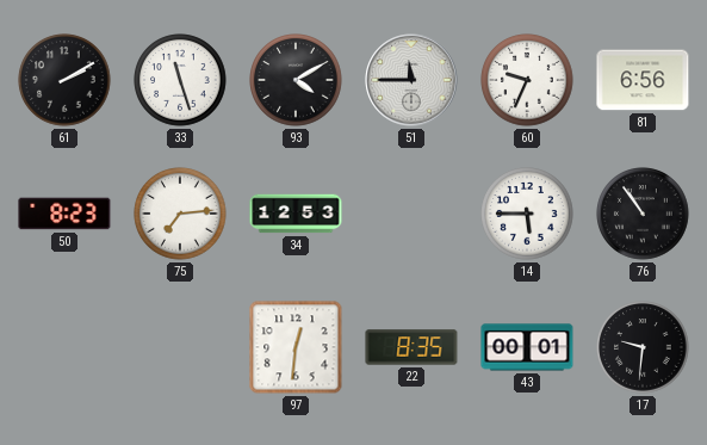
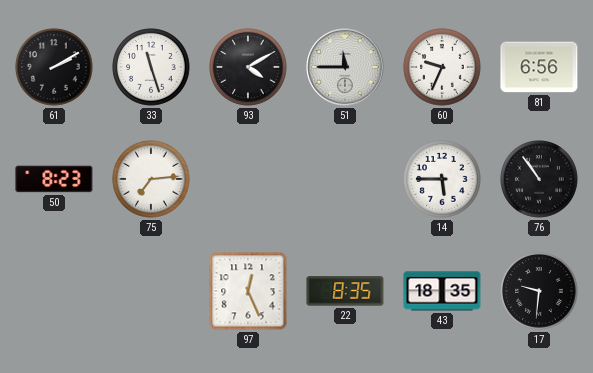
34: 12:53 -> none (296, 214)
97: 12:31 -> 12:26 (248, 291)
43: 00:01 -> 18:35 (442, 291)
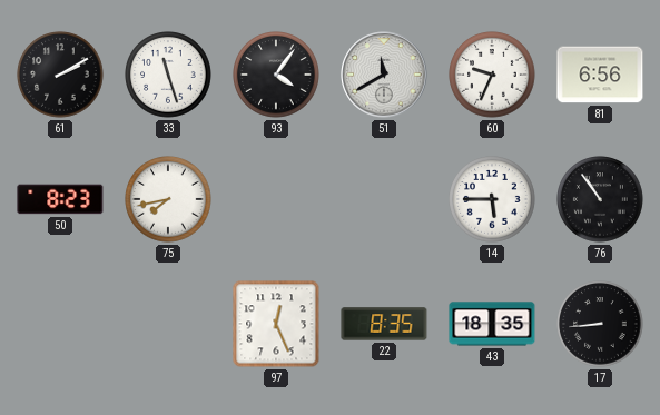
93: 4:10 -> 4:06 (276, 75)
51: 11:45 -> 11:40 (384, 75)
75: 7:14 -> 7:43 (168, 199)
17: 9:31 -> 8:44 (600, 324)
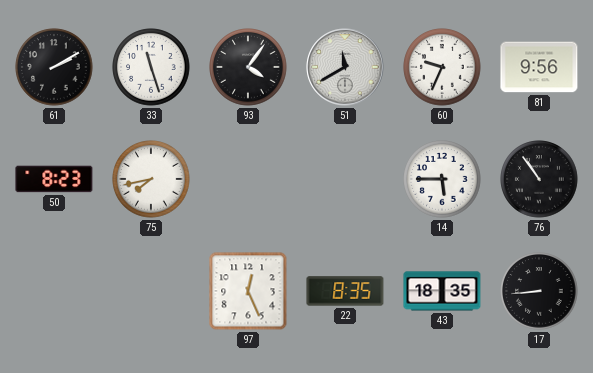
81: 6:56 -> 9:56 (539, 67)
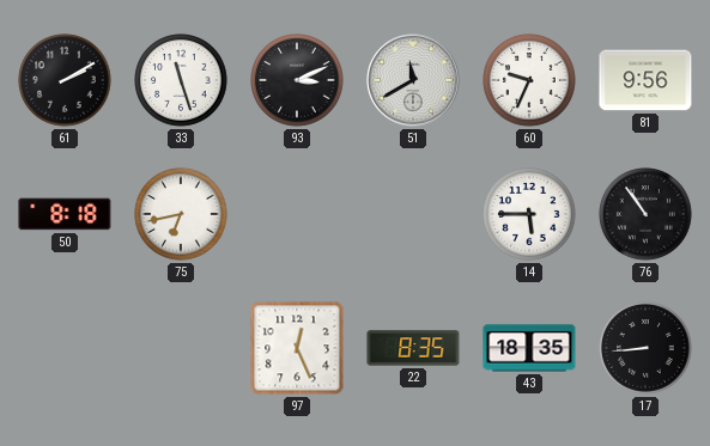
93: 4:06 -> 3:11 (297, 80)
50: 8:23 -> 8:18 (65, 214)
75: 7:43 -> 6:43 (181, 214)
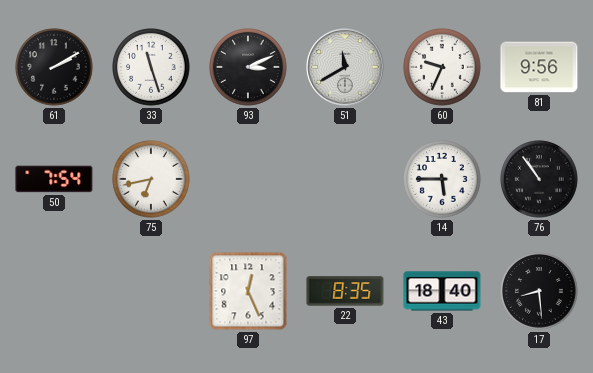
50: 8:18 -> 7:54 (54, 179)
43: 18:35 -> 18:40 (442, 291)
17: 8:44 -> 8:29 (539, 291)
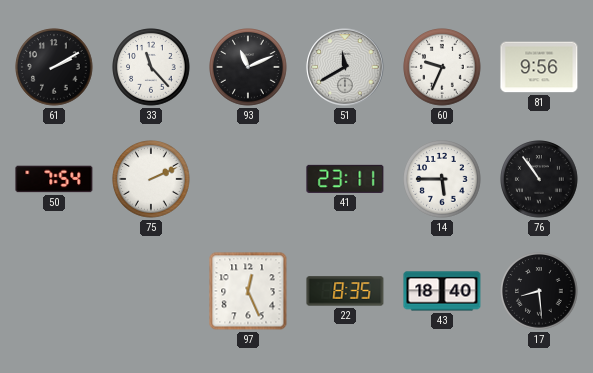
33: 11:27 -> 11:23 (151, 67)
93: 3:11 -> 11:11 (248, 67)
75: 6:43 -> 2:11 (151, 179)
41: none -> 23:11 (345, 179)
